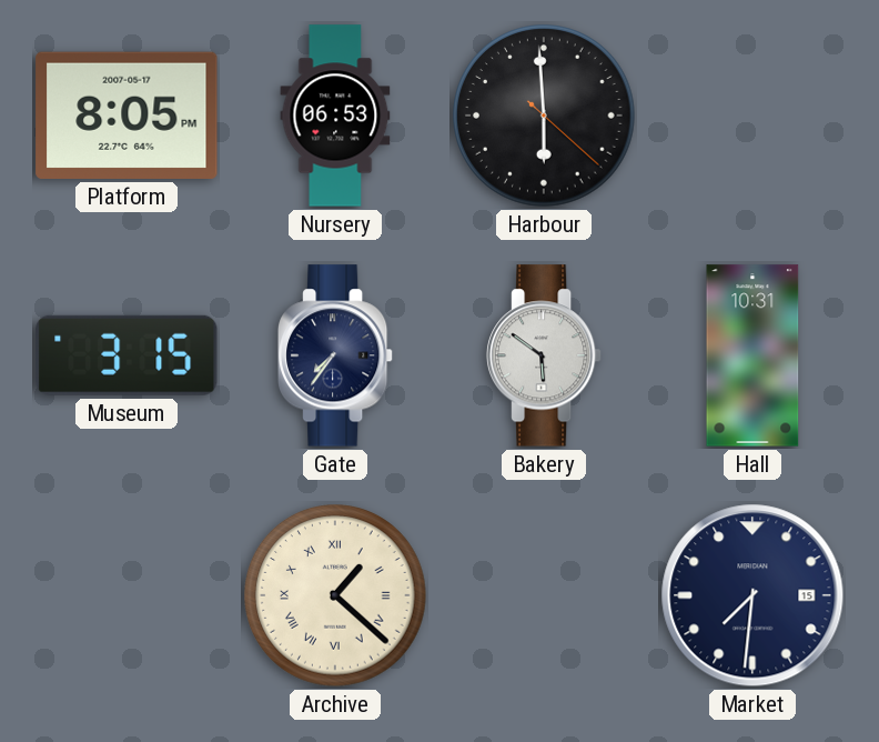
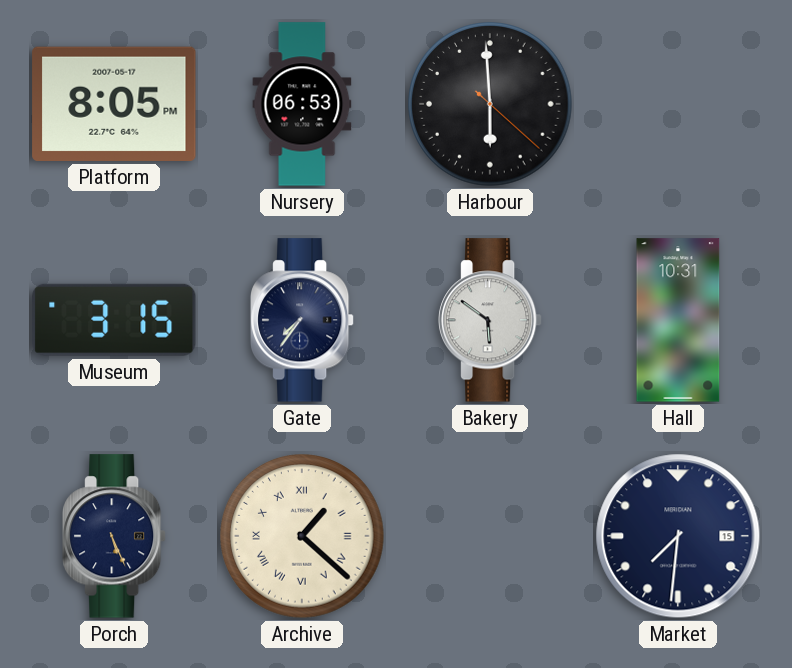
Porch: none -> 5:26 (114, 536)
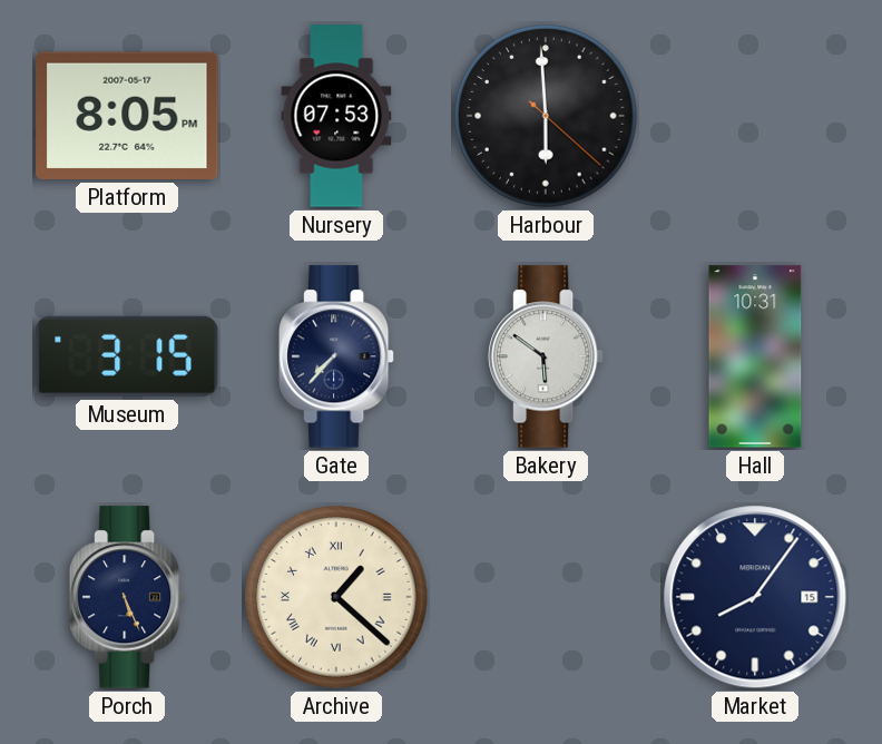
Nursery: 06:53 -> 07:53 (336, 116)
Gate: 7:36 -> 7:37 (336, 356)
Market: 7:31 -> 8:06 (755, 597)
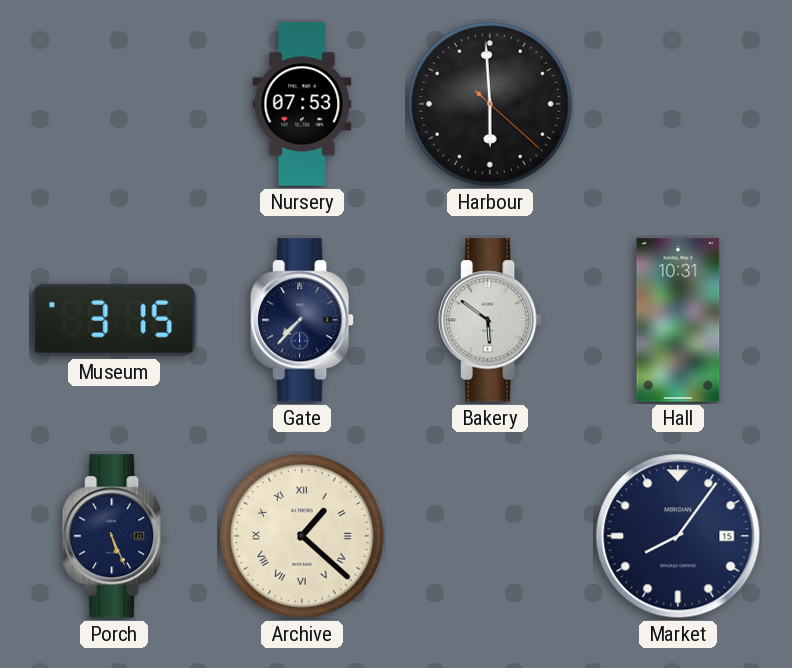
Platform: 8:05 -> none (127, 116)
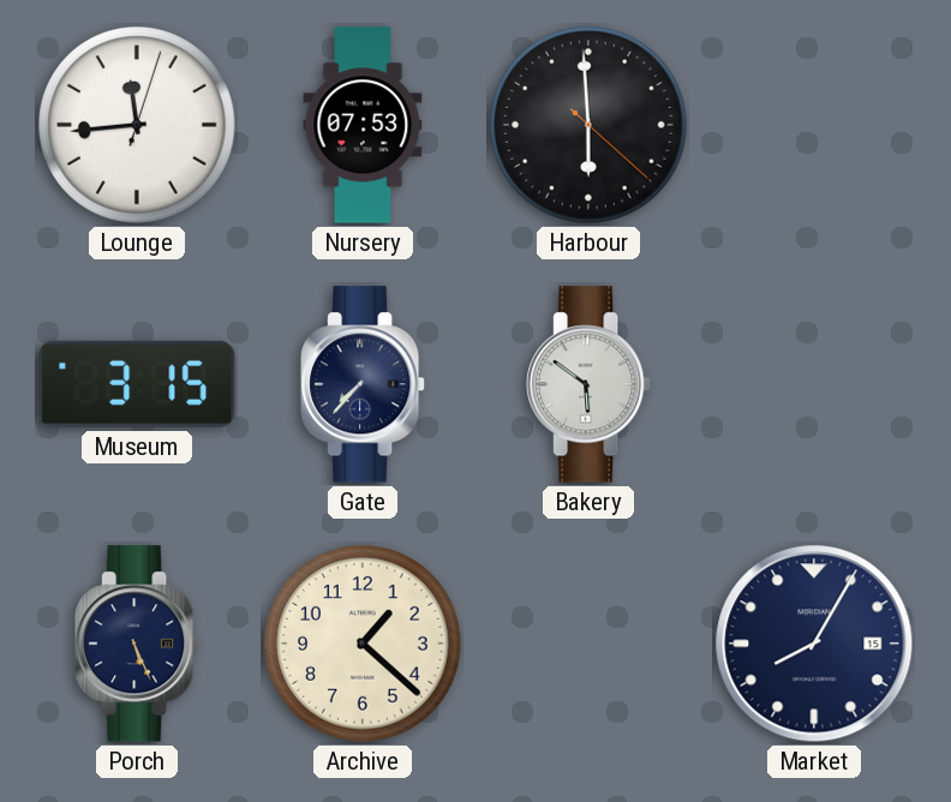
Lounge: none -> 11:44 (137, 125)
Hall: 10:31 -> none (678, 320)
Archive numerals: Roman -> Arabic (363, 644)
Market: 8:06 -> 8:05 (814, 644)
